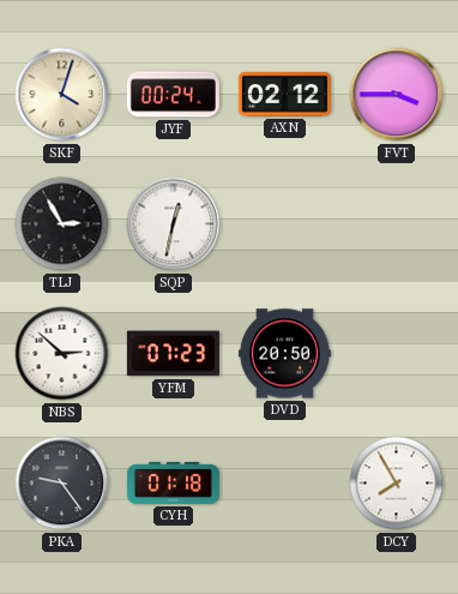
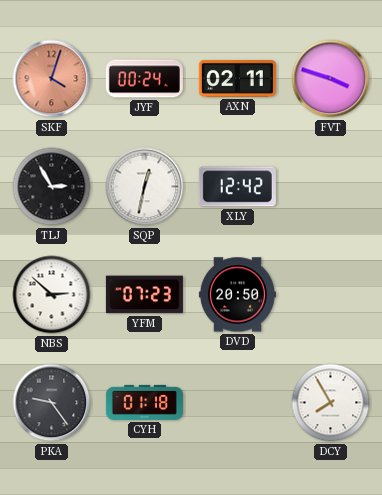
SKF dial: cream -> salmon (52, 79)
AXN: 02:12 -> 02:11 (237, 78)
FVT: 3:45 -> 3:48 (331, 79)
XLY: none -> 12:42 (237, 187)
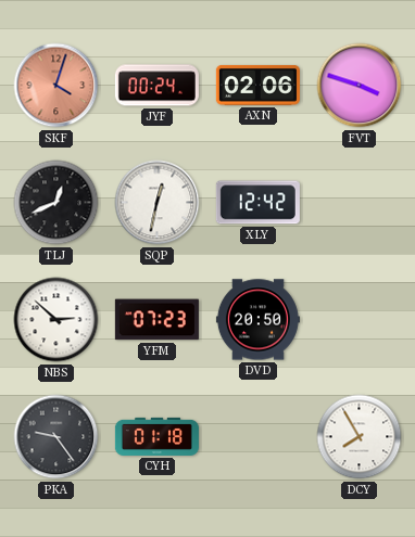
AXN: 02:11 -> 02:06 (257, 85)
TLJ: 2:55 -> 12:41 (56, 203)
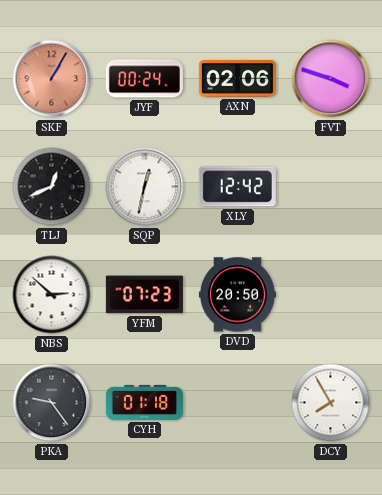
SKF: 4:03 -> 1:05 (52, 79)
